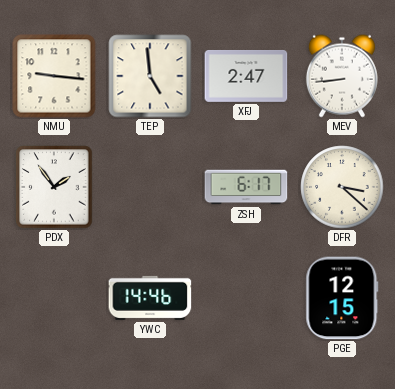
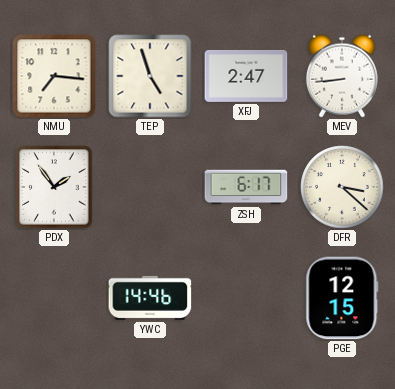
NMU: 9:16 -> 7:16 (54, 76)
TEP: 4:59 -> 4:57 (150, 76)
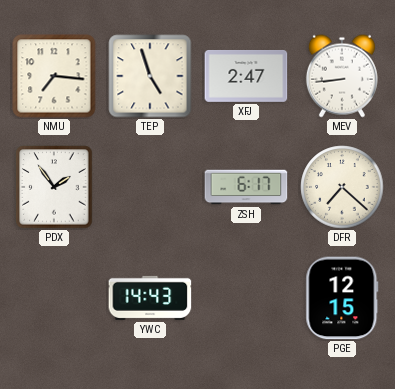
DFR: 3:22 -> 7:22 (342, 187)
YWC: 14:46 -> 14:43 (150, 298)
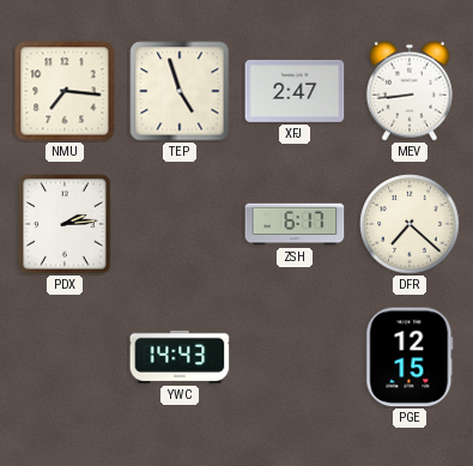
PDX: 1:54 -> 2:14 (65, 224)
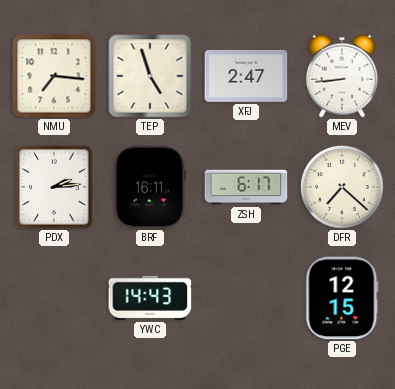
BRF: none -> 16:11 (150, 187)
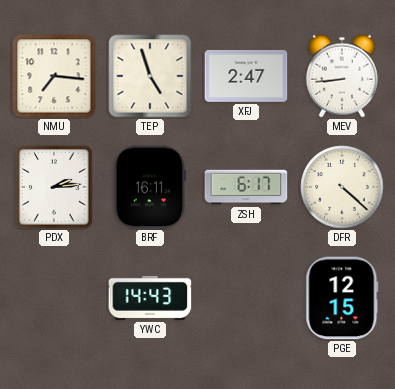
DFR: 7:22 -> 4:22 (342, 187)
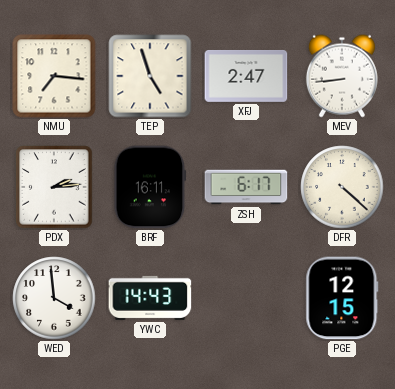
WED: none -> 3:59 (54, 298)
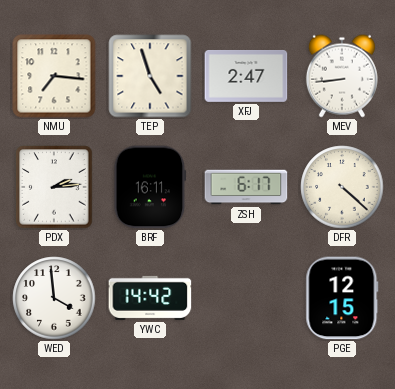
YWC: 14:43 -> 14:42 (150, 298)
